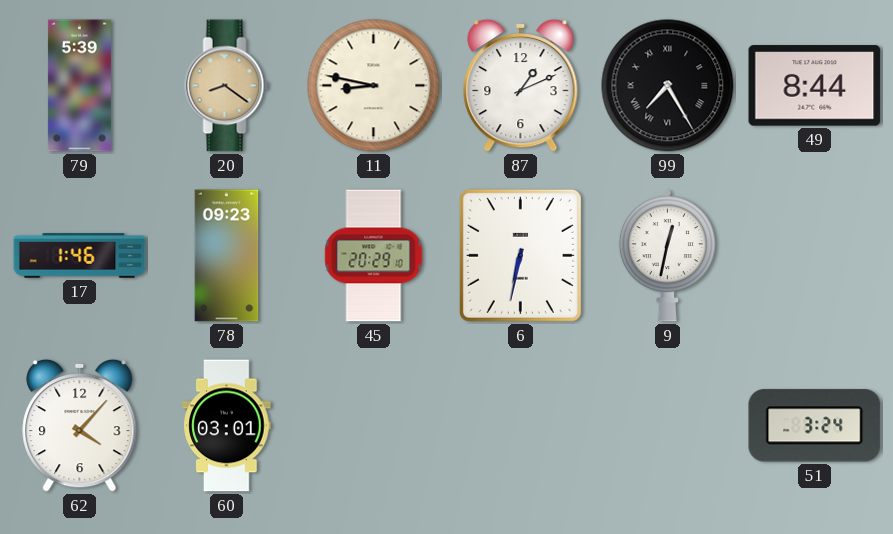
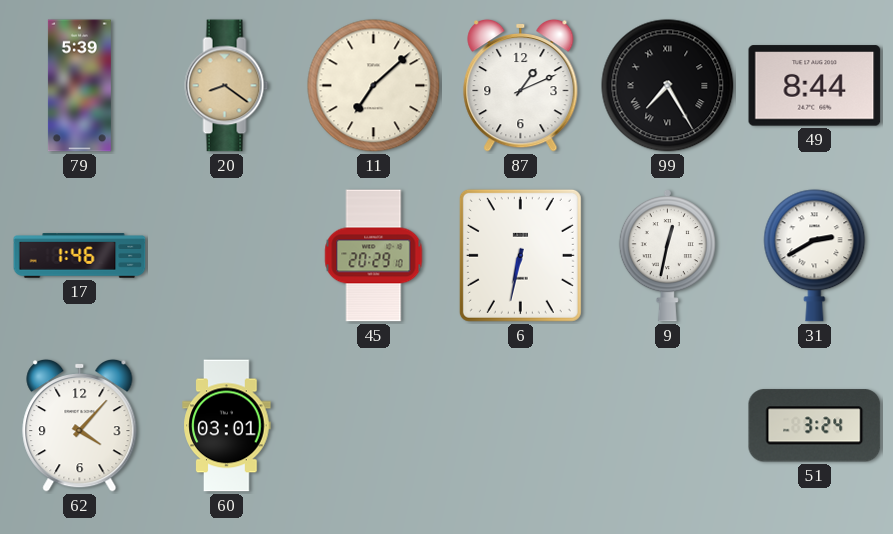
11: 8:47 -> 7:08 (374, 86)
78: 09:23 -> none (227, 256)
31: none -> 2:40 (815, 256)
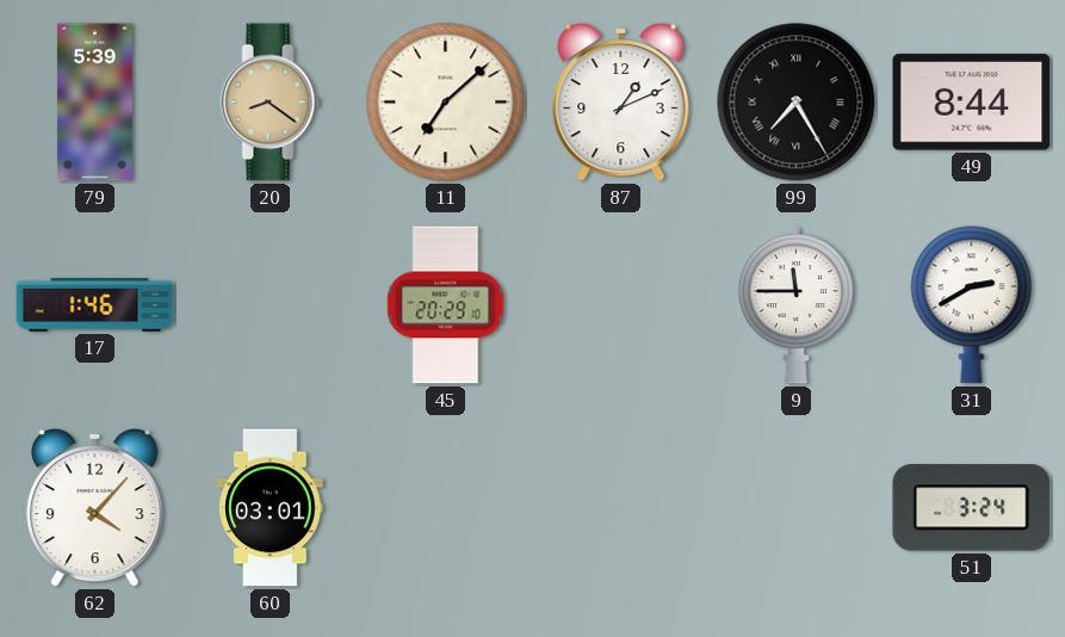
6: 6:32 -> none (520, 255)
9: 12:32 -> 11:45 (795, 305)
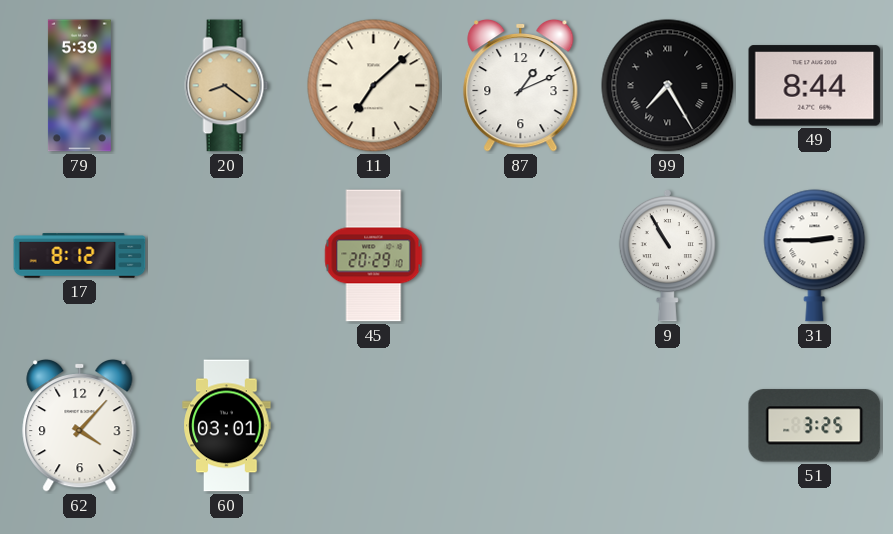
17: 1:46 -> 8:12 (80, 256)
9: 11:45 -> 10:55 (667, 256)
31: 2:40 -> 2:45 (815, 256)
51: 3:24 -> 3:25 (815, 426)
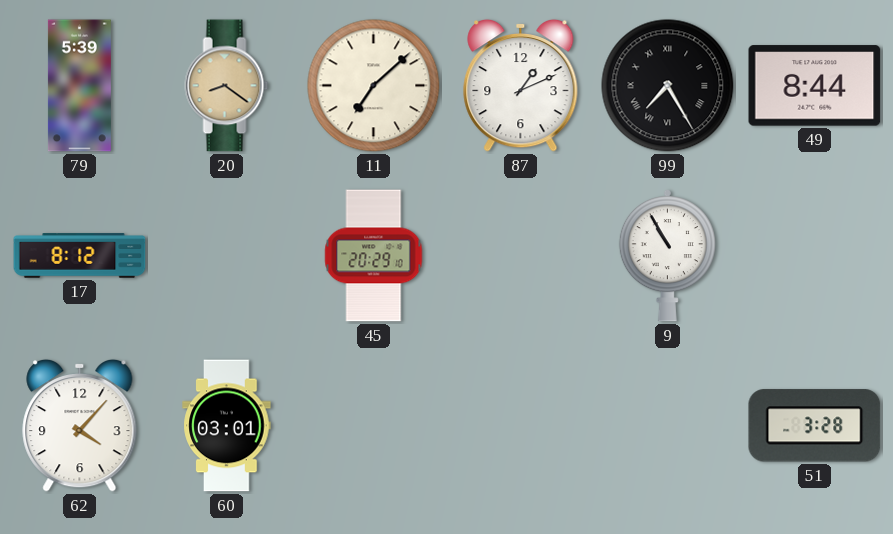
31: 2:45 -> none (815, 256)
51: 3:25 -> 3:28 (815, 426)
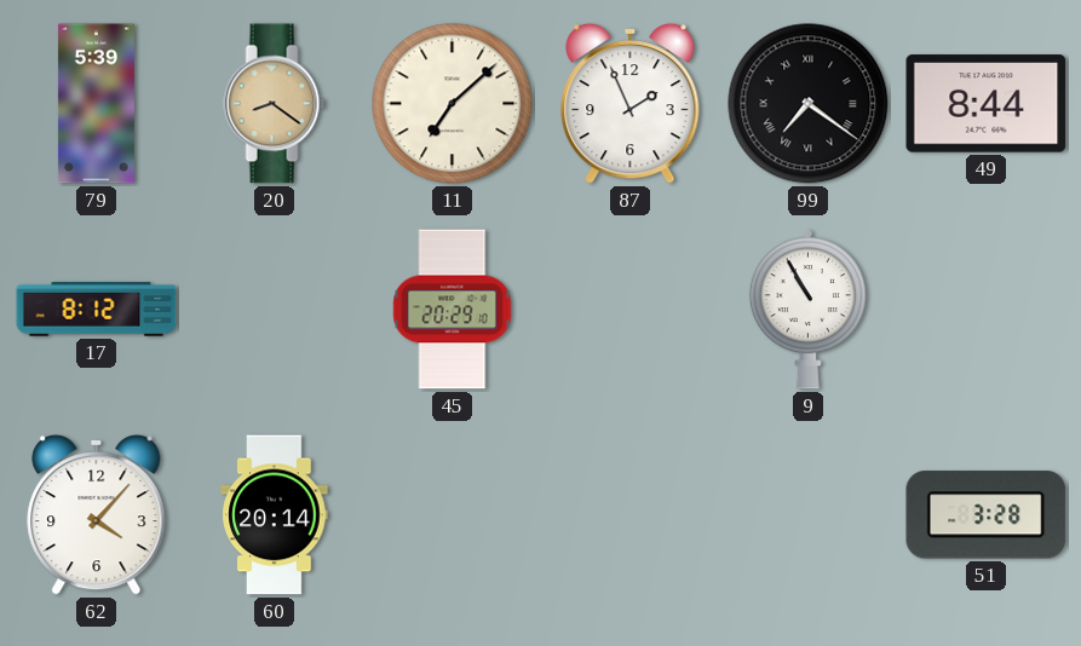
87: 1:11 -> 1:56 (631, 103)
99: 7:25 -> 7:21 (809, 104)
60: 03:01 -> 20:14 (275, 515)
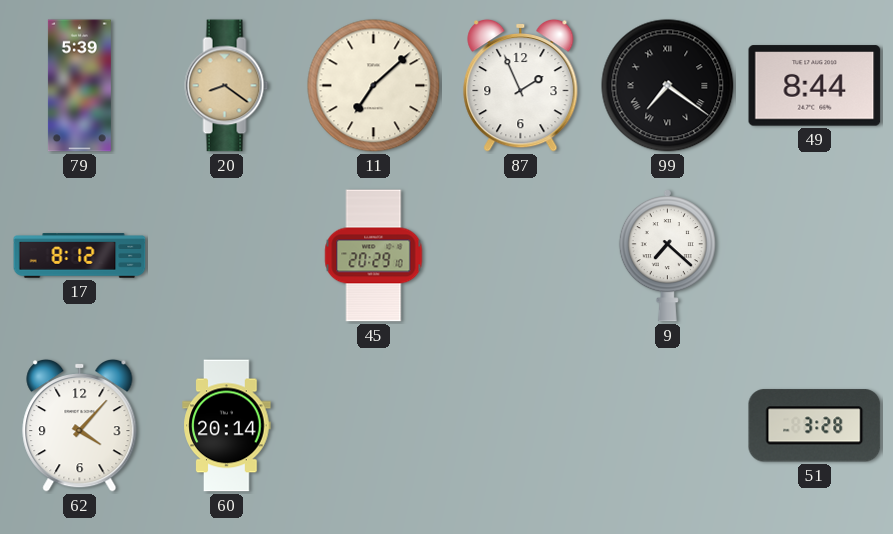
9: 10:55 -> 7:22 (667, 256)
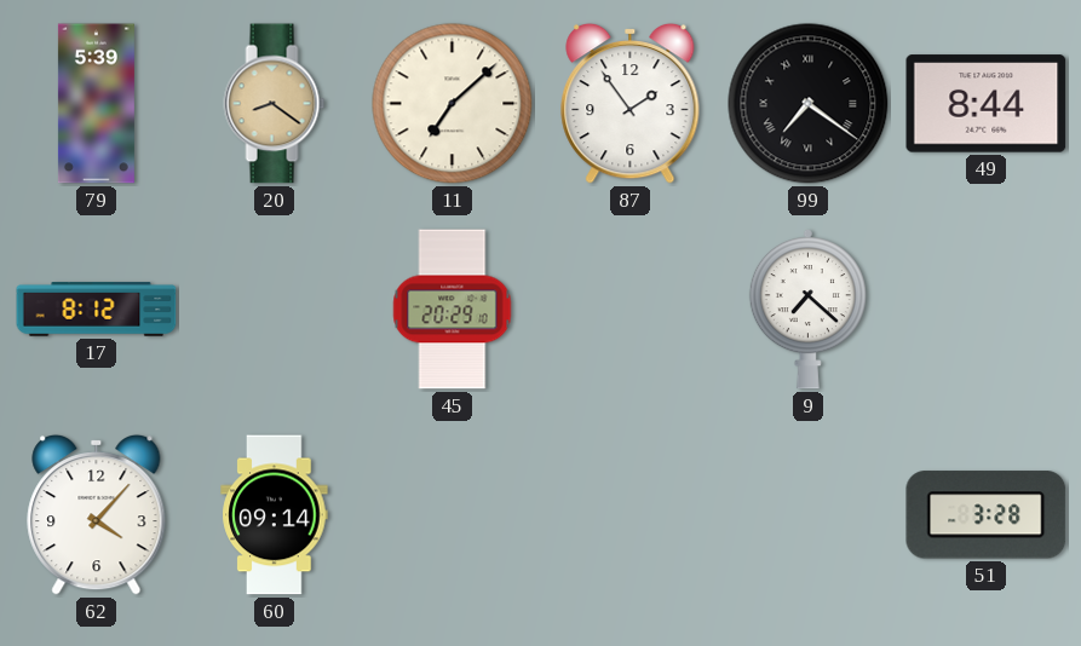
87: 1:56 -> 1:54 (631, 103)
60: 20:14 -> 09:14 (275, 515)
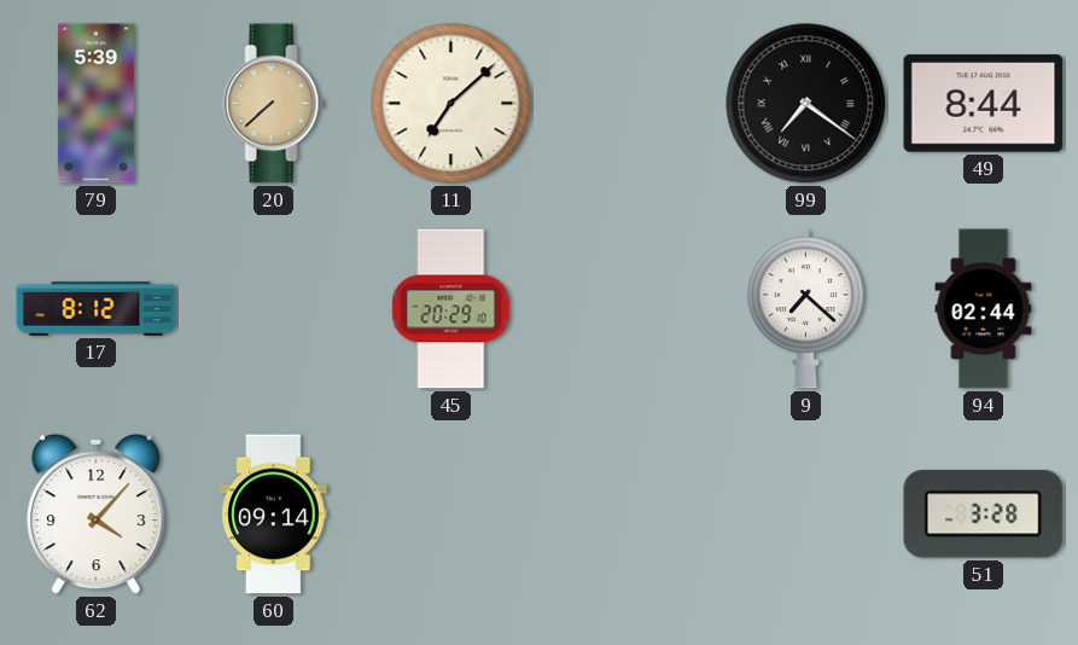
20: 8:21 -> 7:38 (274, 104)
87: 1:54 -> none (631, 103)
94: none -> 02:44 (984, 309)
